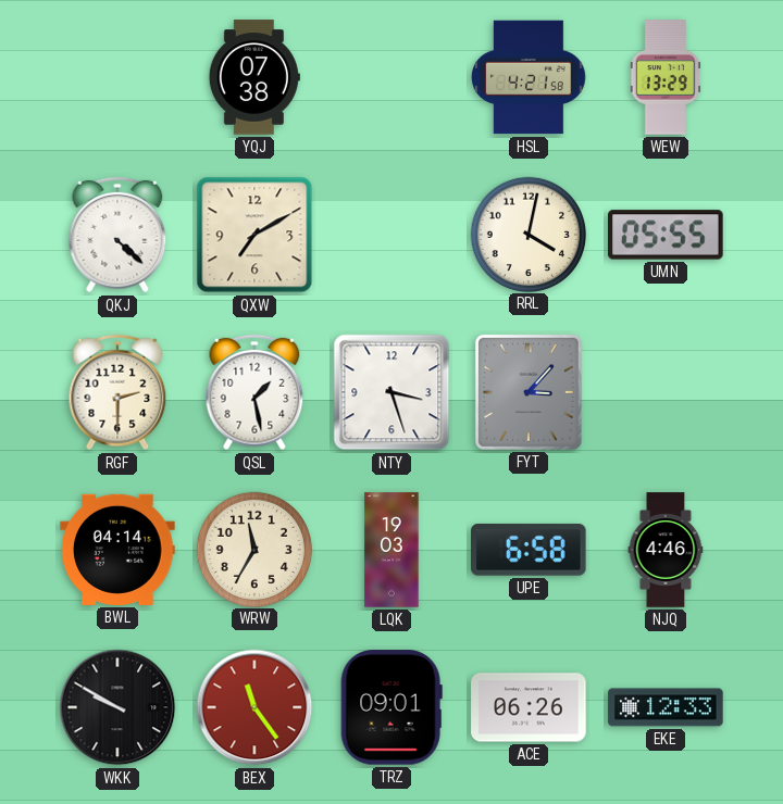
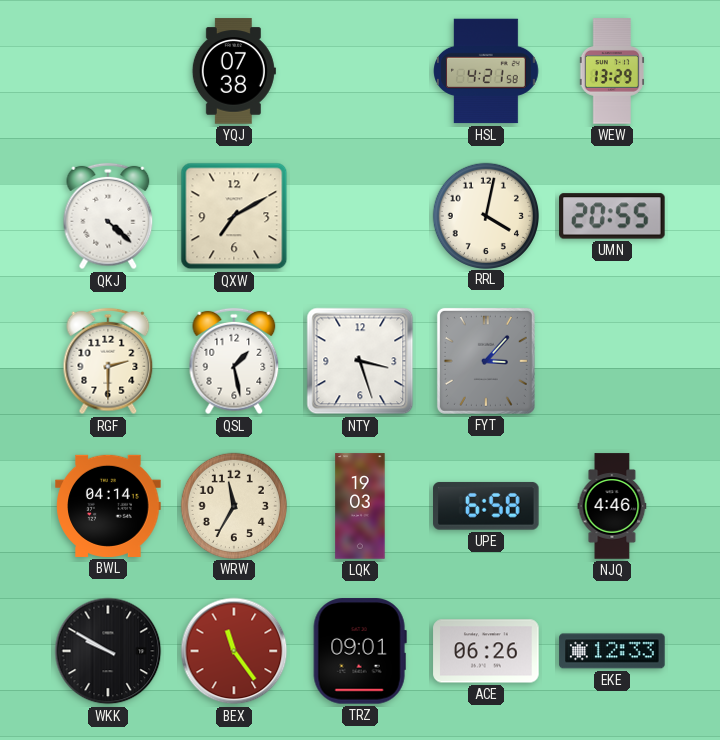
UMN: 05:55 -> 20:55 (612, 216)
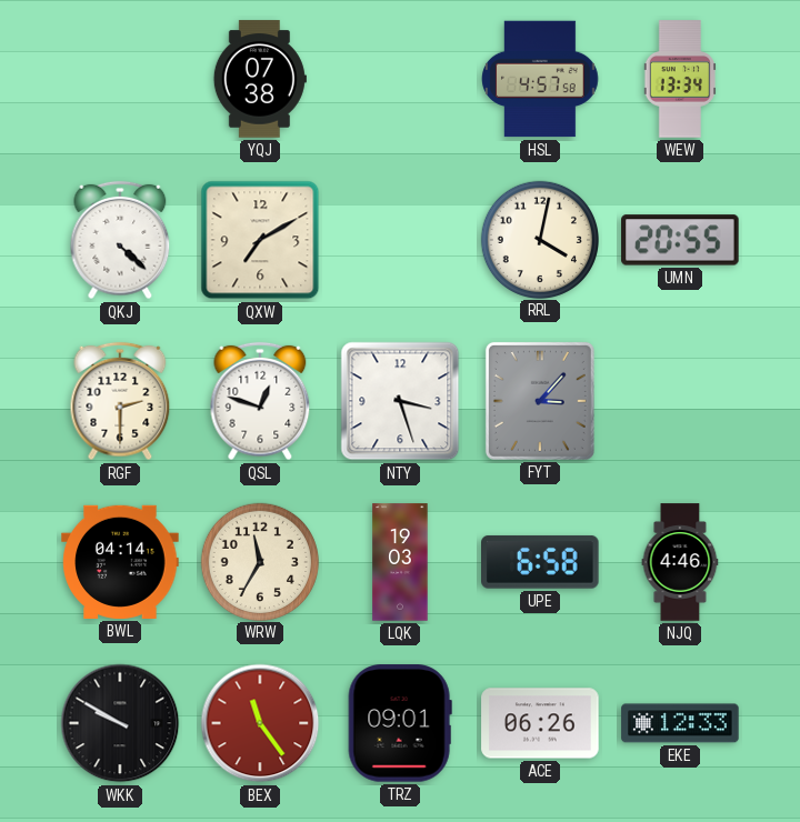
HSL: 4:21 -> 4:57 (540, 79)
WEW: 13:29 -> 13:34 (679, 79)
QSL: 1:28 -> 12:48 (260, 401)
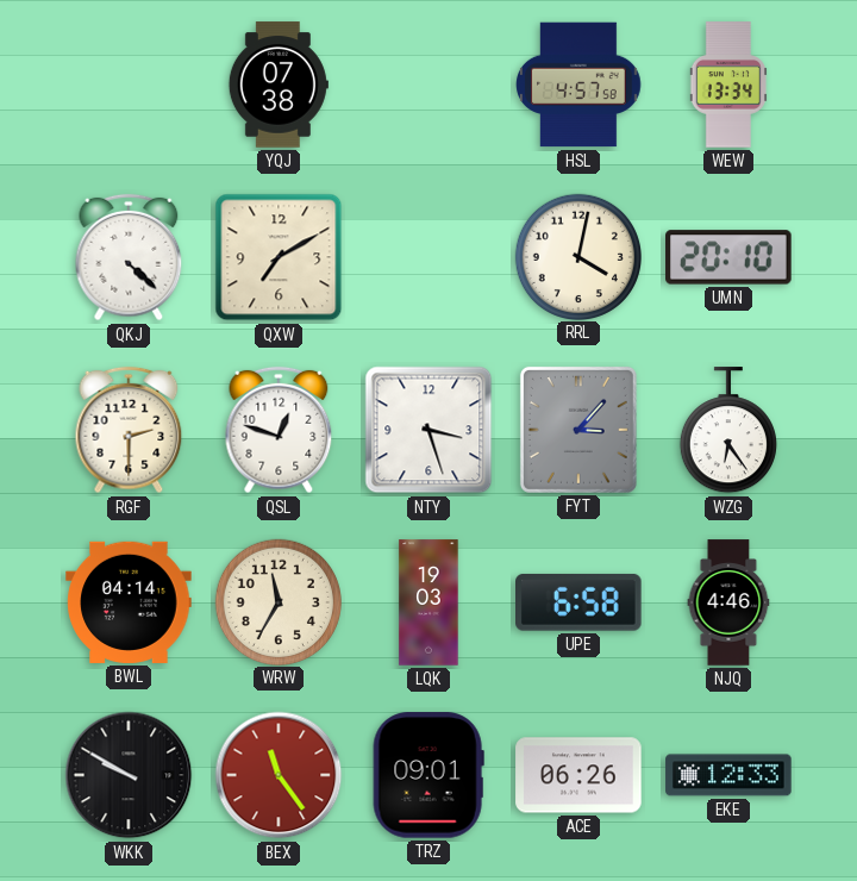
UMN: 20:55 -> 20:10 (728, 257)
WZG: none -> 6:24 (728, 431)
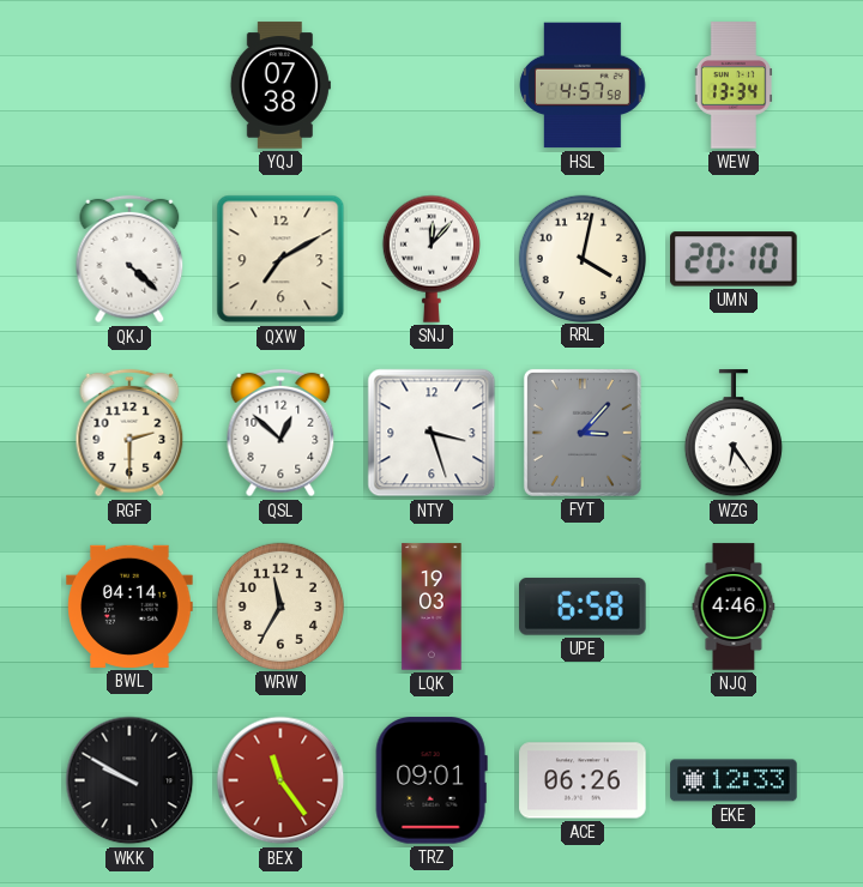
SNJ: none -> 12:07 (431, 259)
QSL: 12:48 -> 12:52 (280, 433)
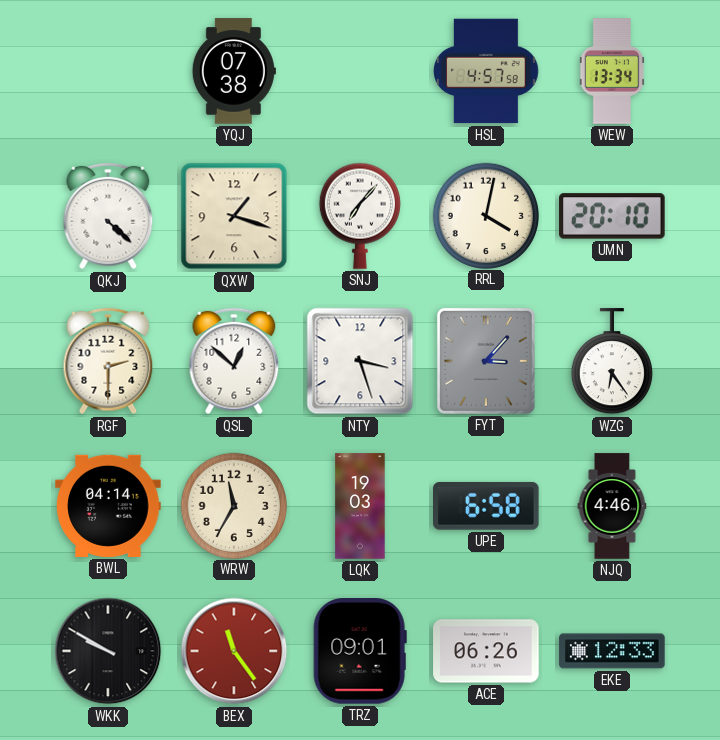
QXW: 7:10 -> 1:18 (234, 216)
SNJ: 12:07 -> 7:07 (360, 216)
